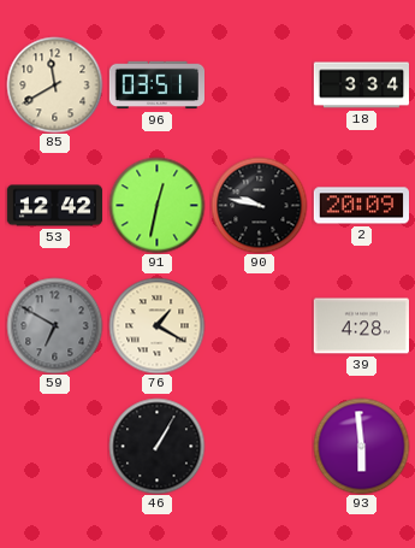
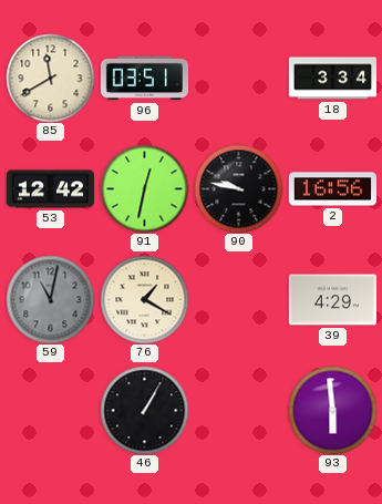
2: 20:09 -> 16:56 (332, 189)
59: 6:50 -> 11:02 (50, 299)
39: 4:28 -> 4:29 (332, 300)
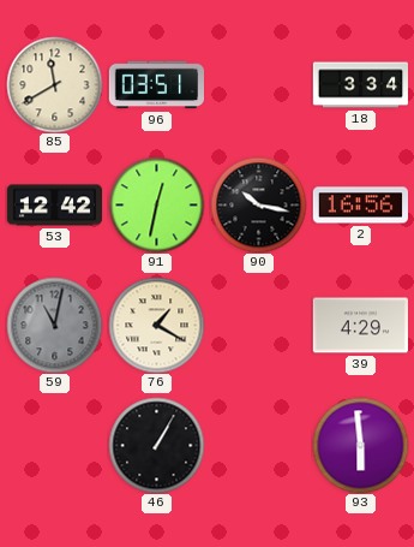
90: 9:47 -> 10:17 (258, 204)
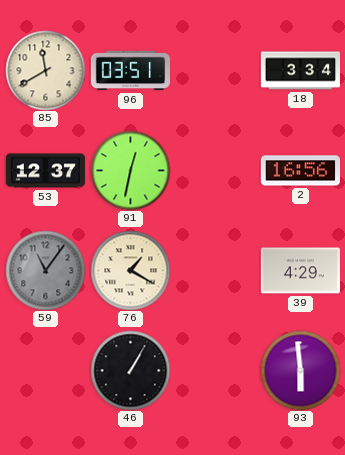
53: 12:42 -> 12:37 (45, 171)
90: 10:17 -> none (258, 204)
59: 11:02 -> 11:06 (45, 270)
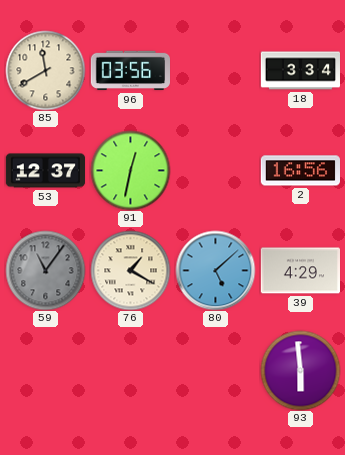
96: 03:51 -> 03:56 (130, 71)
80: none -> 5:08 (215, 270)
46: 1:05 -> none (130, 370)
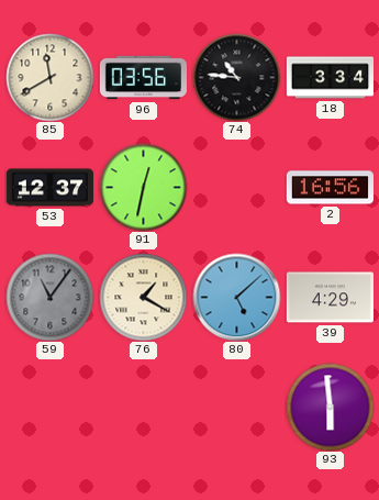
74: none -> 10:46 (236, 77)
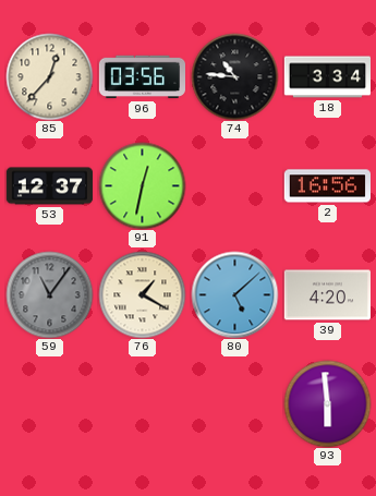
85: 11:40 -> 12:37 (49, 76)
39: 4:29 -> 4:20 (327, 295)
